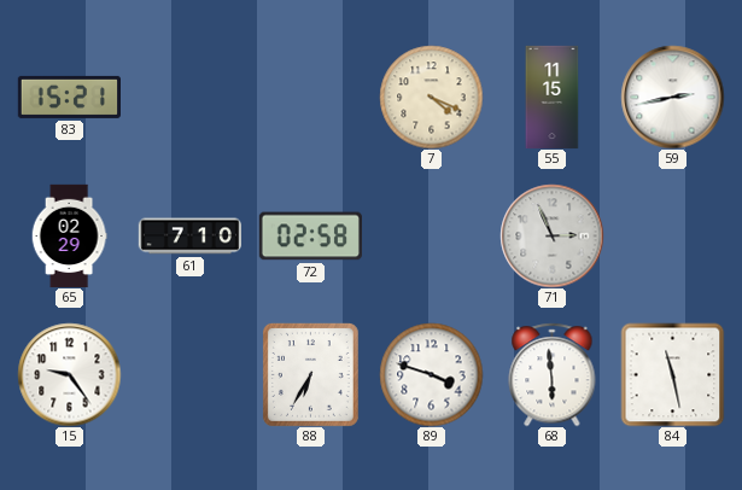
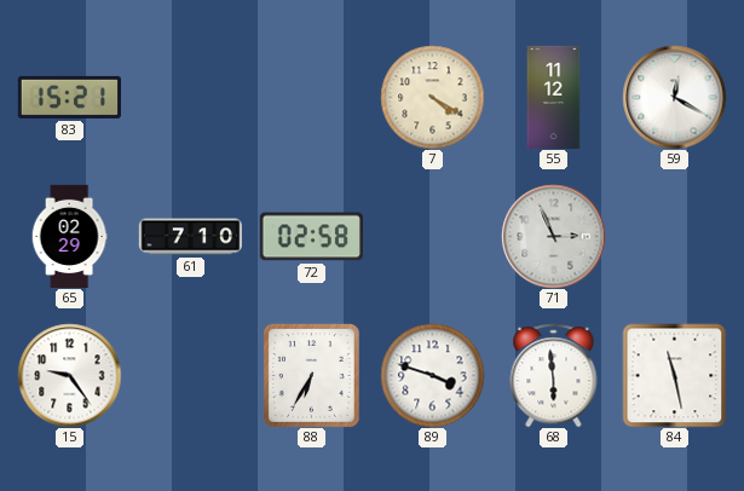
7: 4:19 -> 4:20 (432, 97)
55: 11:15 -> 11:12 (554, 97)
59: 2:43 -> 12:20 (674, 97)
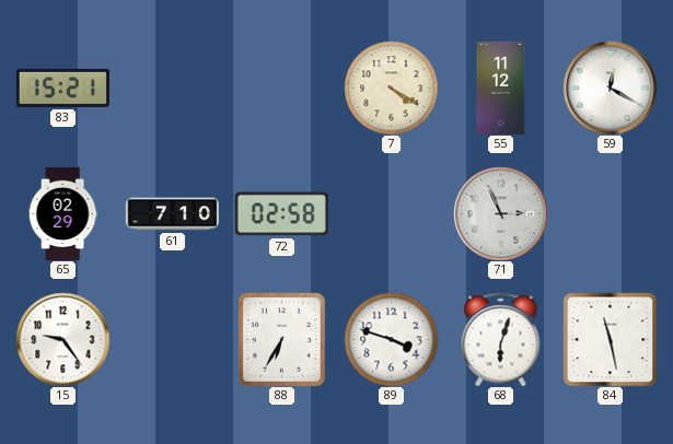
68: 5:59 -> 6:03 (501, 339)
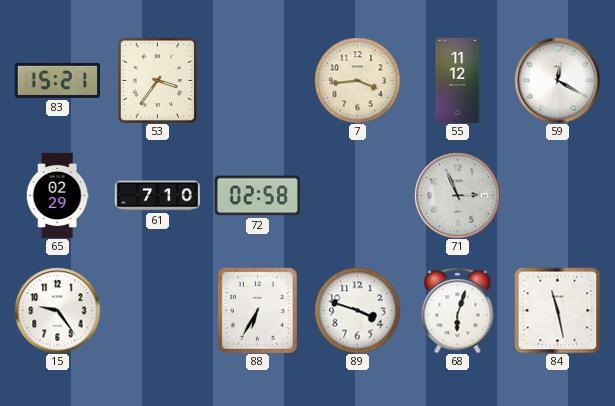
53: none -> 3:36 (158, 80)
7: 4:20 -> 3:44 (357, 80)
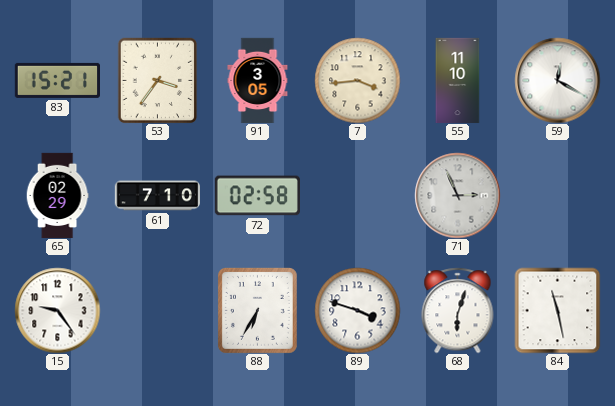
91: none -> 3:05 (258, 80)
55: 11:12 -> 11:10 (458, 80)
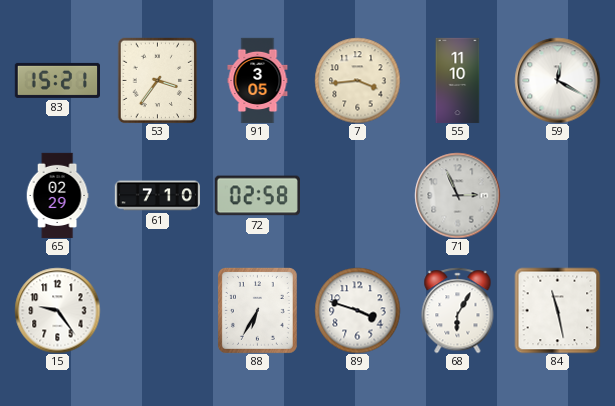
68: 6:03 -> 6:05 (458, 310)
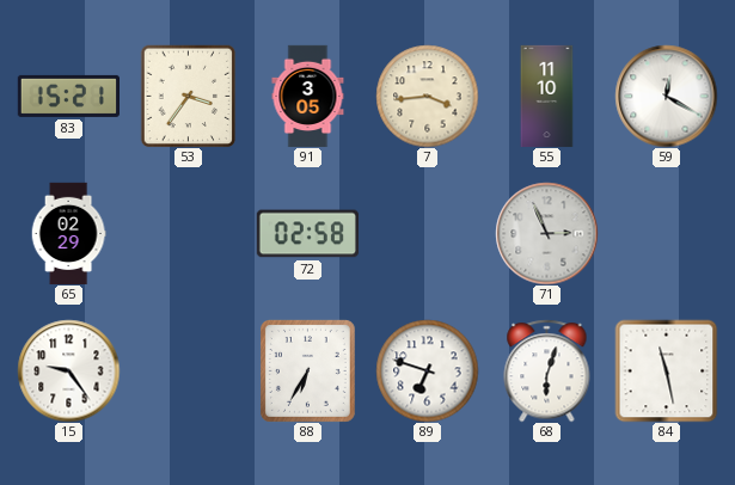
61: 7:10 -> none (157, 196)
89: 3:48 -> 6:48 (427, 370)
68: 6:05 -> 6:03 (547, 370)
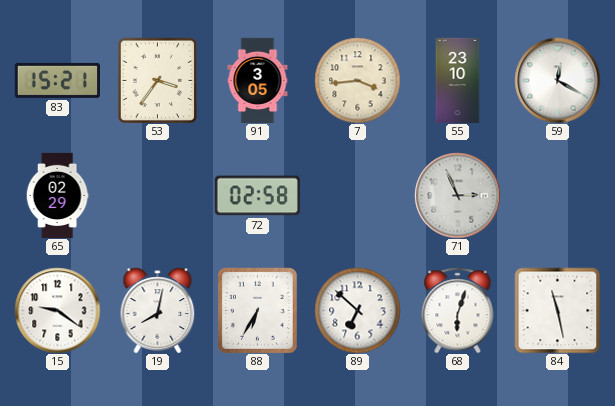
55: 11:10 -> 23:10 (458, 80)
15: 9:24 -> 9:21 (57, 310)
19: none -> 8:02 (158, 310)
89: 6:48 -> 6:52 (357, 310)
